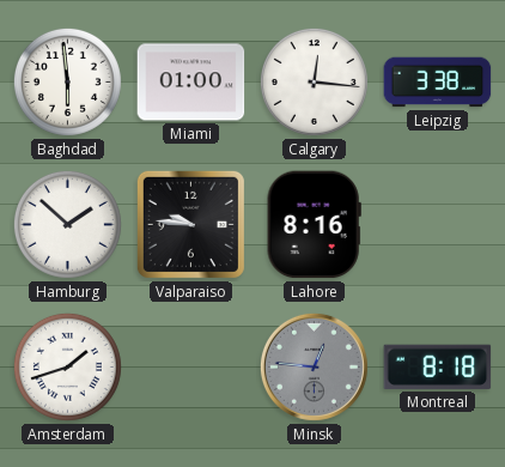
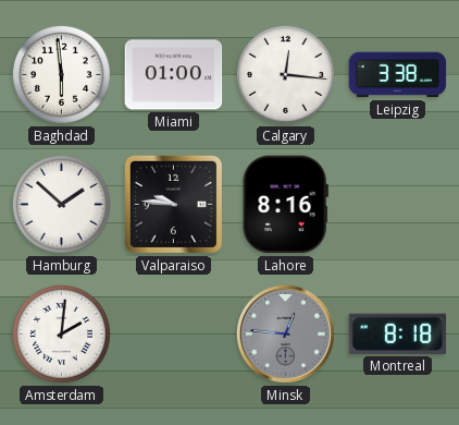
Amsterdam: 1:42 -> 2:01 (61, 333)
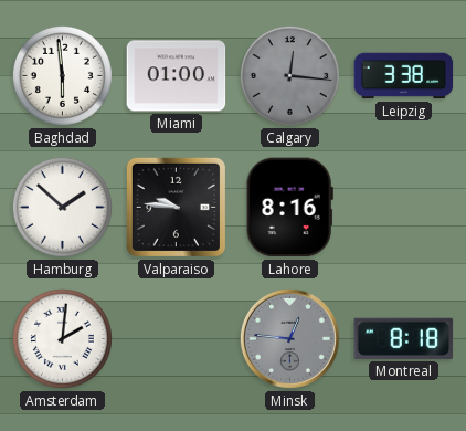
Calgary dial: white -> grey (289, 75)
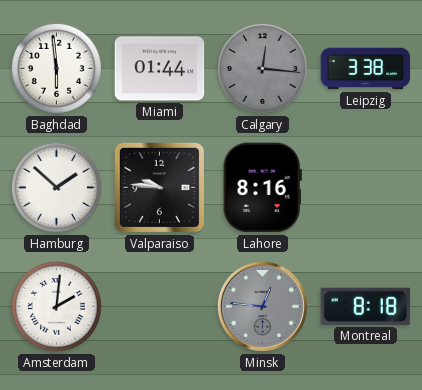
Miami: 01:00 -> 01:44 (160, 69)
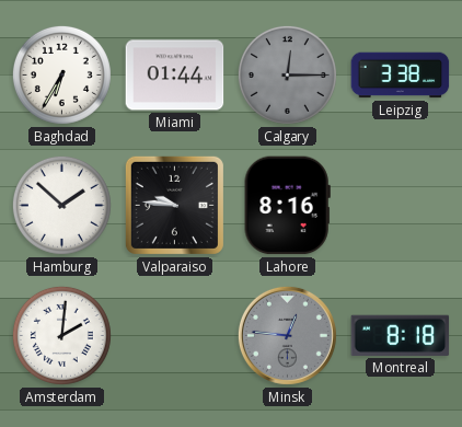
Baghdad: 5:59 -> 6:35 (61, 74)
Calgary: 12:16 -> 12:15 (287, 74)
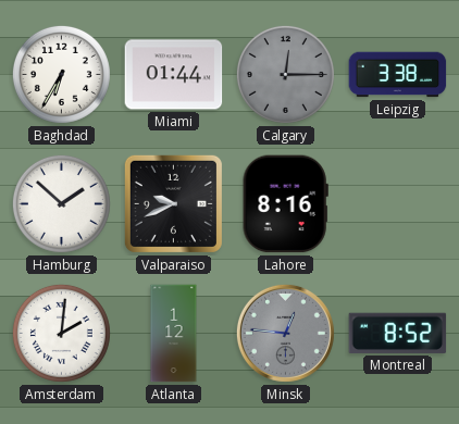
Valparaiso: 9:46 -> 9:41 (173, 203)
Atlanta: none -> 1:12 (174, 334)
Montreal: 8:18 -> 8:52 (398, 333)
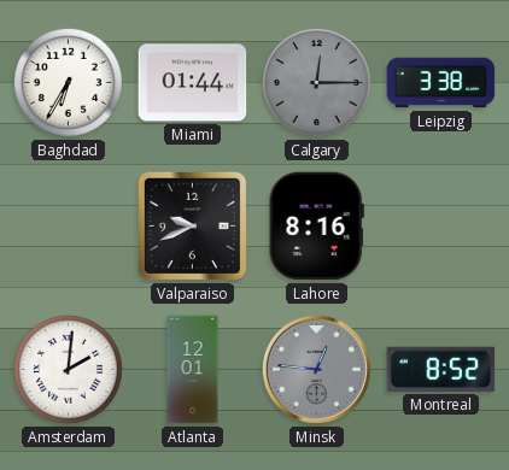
Hamburg: 1:52 -> none (61, 203)
Atlanta: 1:12 -> 12:01 (193, 370)
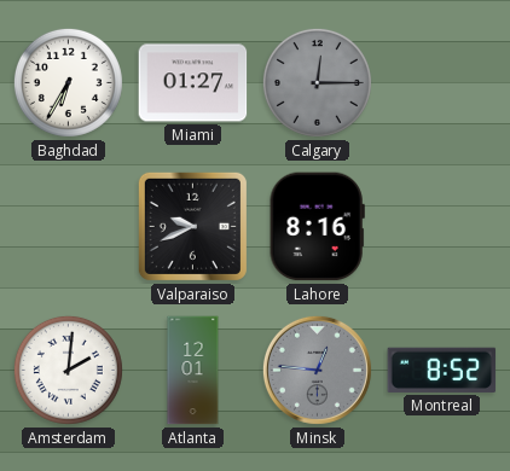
Miami: 01:44 -> 01:27 (193, 83)
Leipzig: 3:38 -> none (441, 83)
